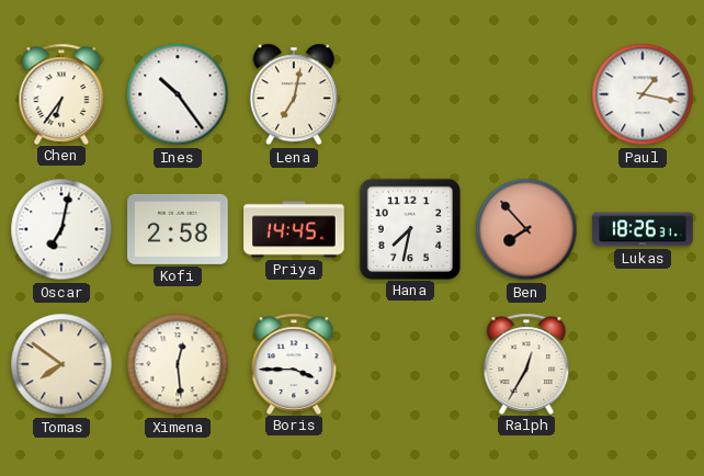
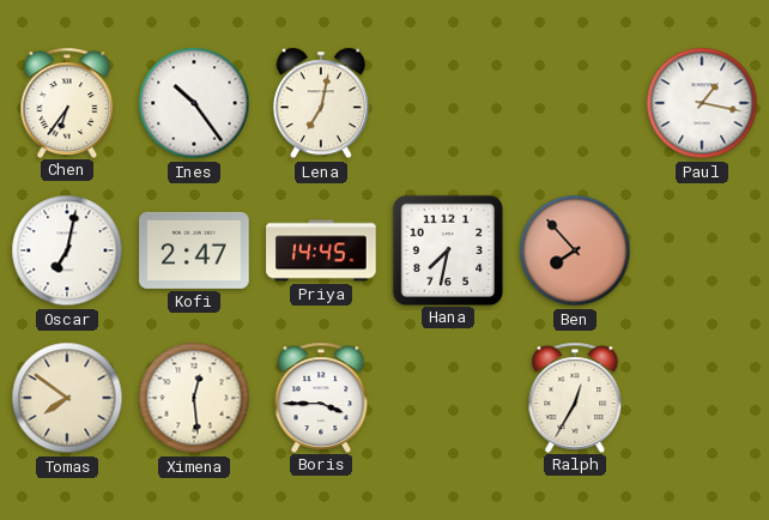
Kofi: 2:58 -> 2:47 (194, 250)
Lukas: 18:26 -> none (643, 229)
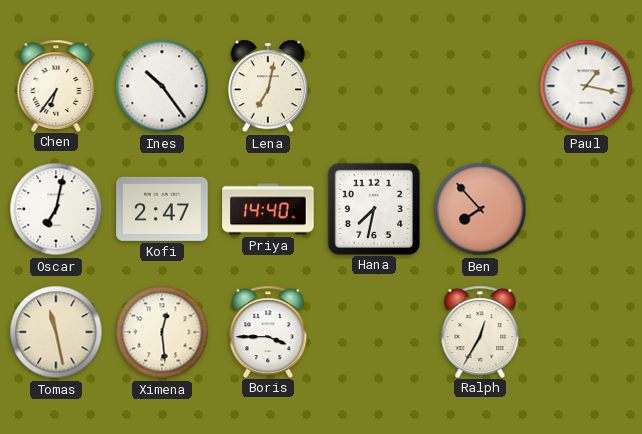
Priya: 14:45 -> 14:40 (268, 209)
Tomas: 7:51 -> 11:28 (56, 332)
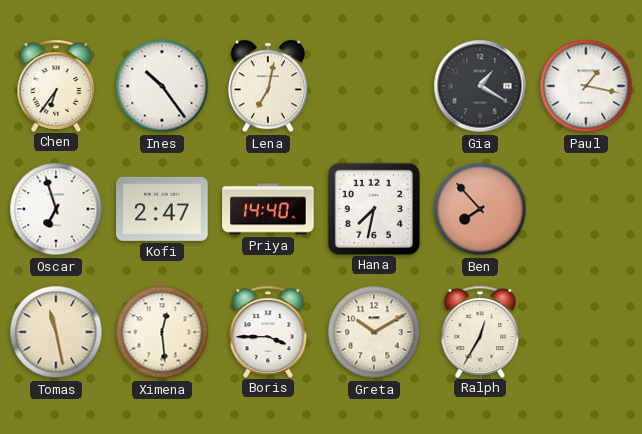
Gia: none -> 1:20 (480, 86)
Oscar: 7:02 -> 6:57 (56, 209)
Greta: none -> 10:10 (374, 332)
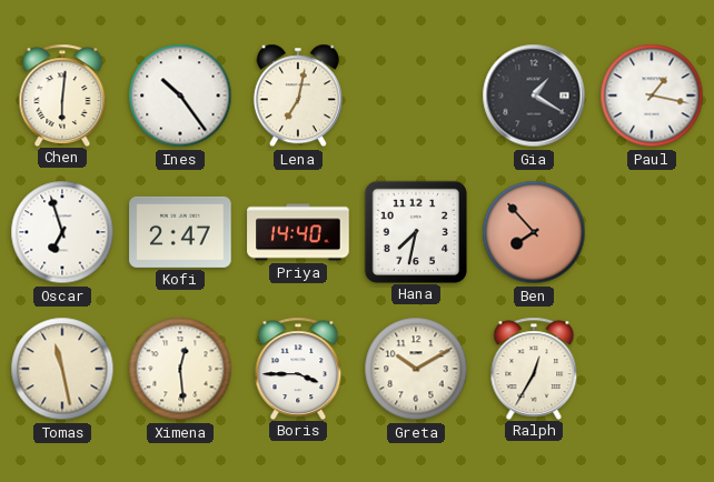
Chen: 6:36 -> 6:01 (62, 94)
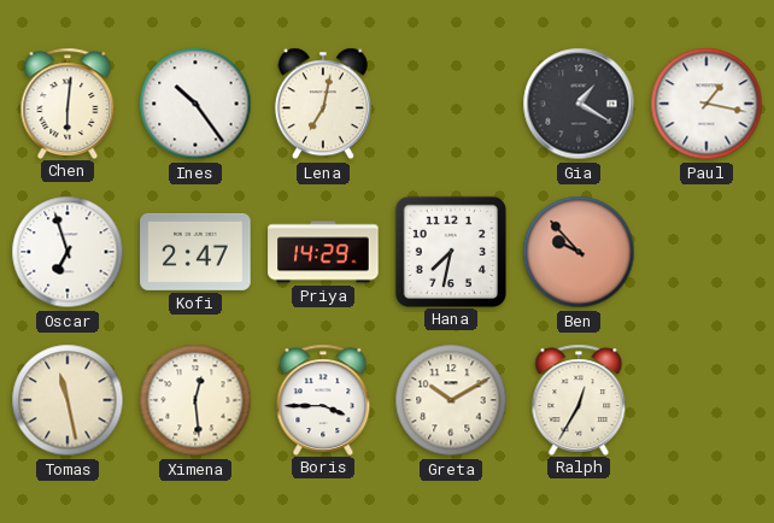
Priya: 14:40 -> 14:29 (323, 252)
Ben: 7:53 -> 9:53 (579, 252)
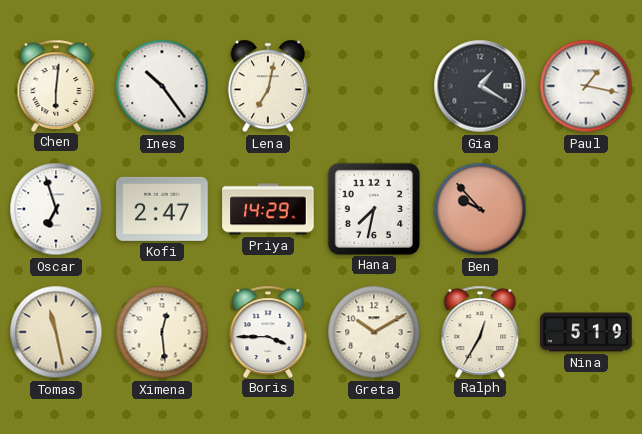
Nina: none -> 5:19 (586, 332)
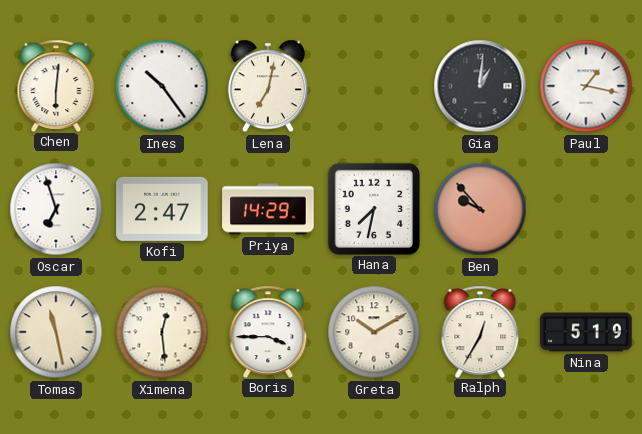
Gia: 1:20 -> 1:01 (480, 86)
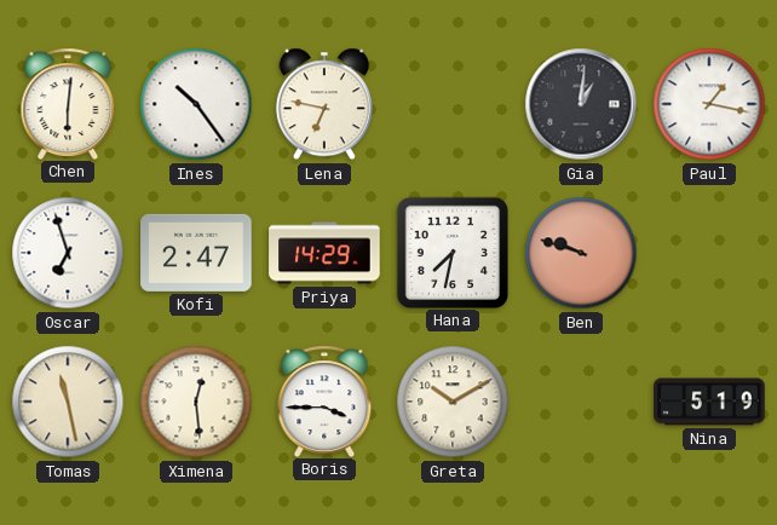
Lena: 7:02 -> 6:47 (324, 104)
Ben: 9:53 -> 9:48 (581, 253)
Ralph: 12:35 -> none (480, 331)
